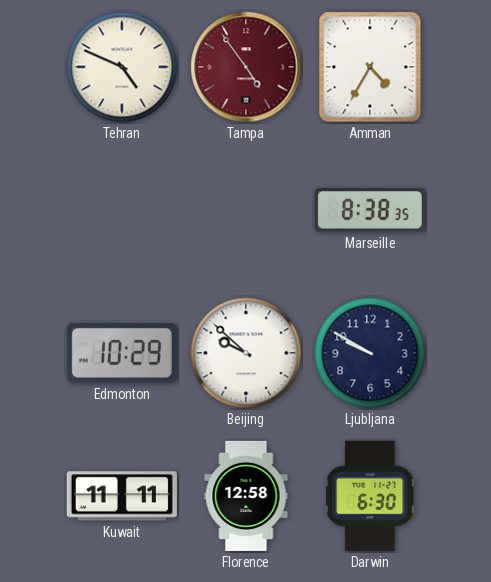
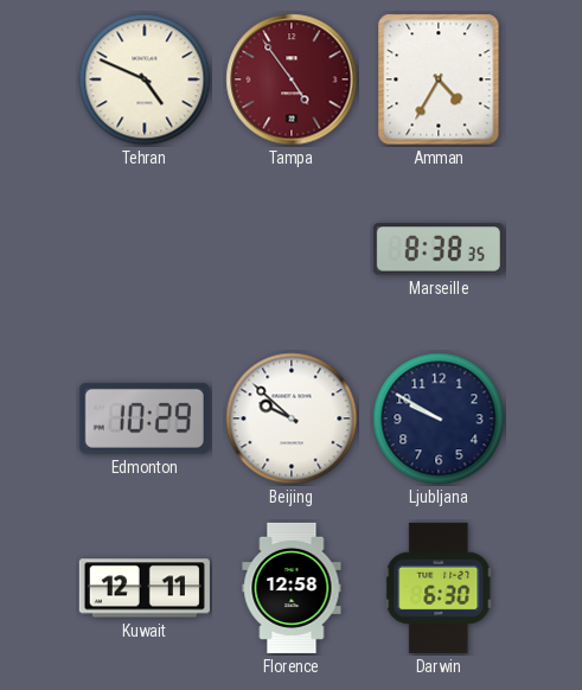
Kuwait: 11:11 -> 12:11 (145, 588)
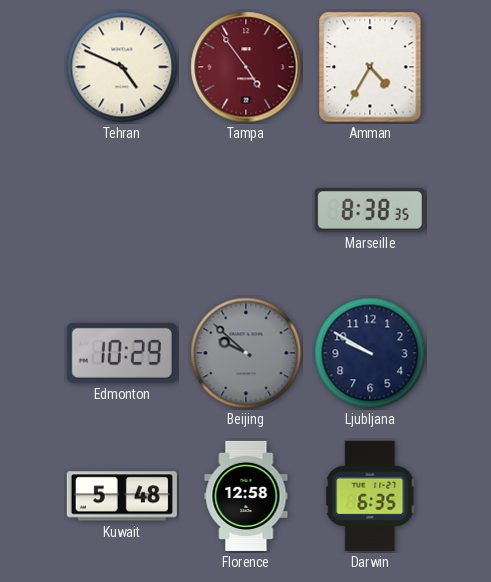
Beijing dial: white -> grey (246, 353)
Kuwait: 12:11 -> 5:48 (122, 496)
Darwin: 6:30 -> 6:35 (370, 496)
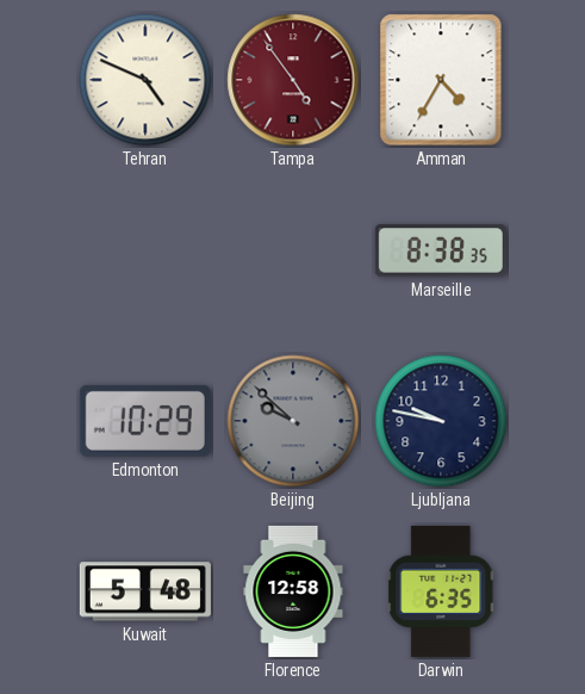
Ljubljana: 9:50 -> 9:47 (441, 421)
